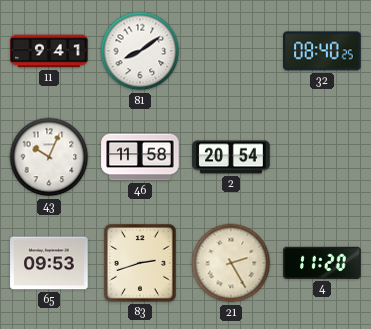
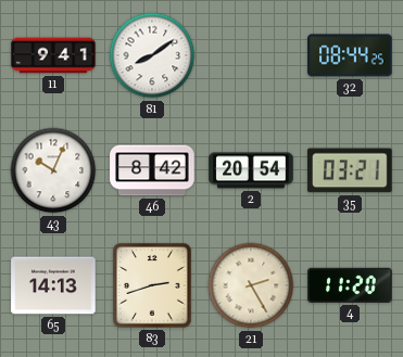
32: 08:40 -> 08:44 (350, 55)
46: 11:58 -> 8:42 (152, 170)
35: none -> 03:21 (351, 170)
65: 09:53 -> 14:13 (53, 285)
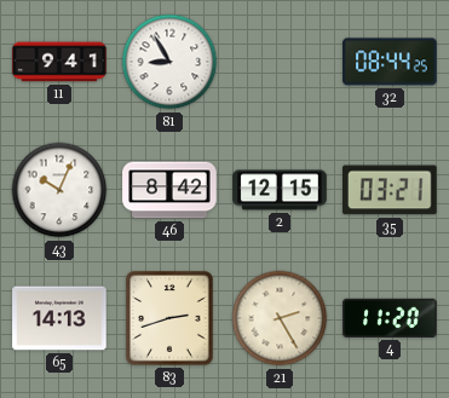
81: 8:09 -> 8:55 (169, 62)
2: 20:54 -> 12:15 (280, 190)
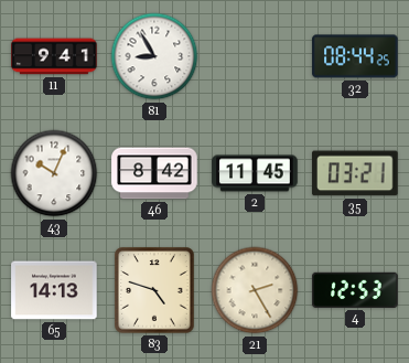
2: 12:15 -> 11:45 (255, 173)
83: 2:42 -> 4:48 (154, 290)
4: 11:20 -> 12:53 (355, 290)
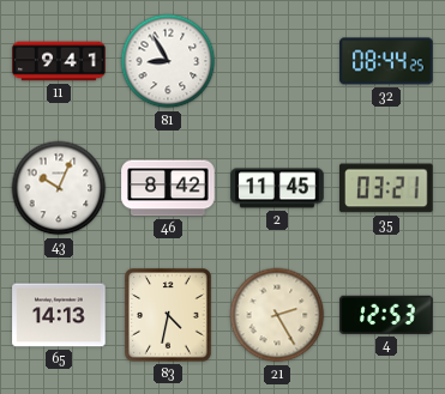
83: 4:48 -> 4:32 (168, 315)
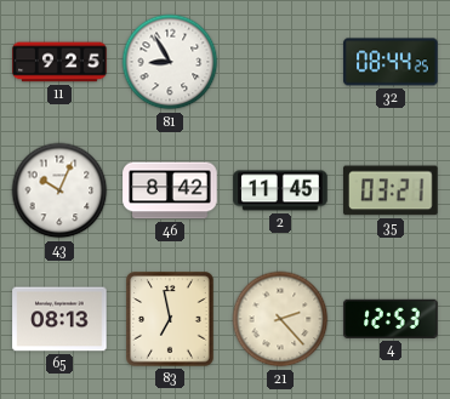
11: 9:41 -> 9:25 (59, 62)
65: 14:13 -> 08:13 (59, 319)
83: 4:32 -> 6:58 (170, 319)
21: 2:25 -> 2:23 (280, 319)
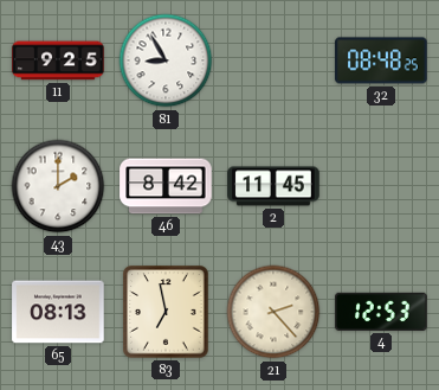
32: 08:44 -> 08:48 (381, 60)
43: 10:04 -> 2:00 (58, 186)
35: 03:21 -> none (392, 190)
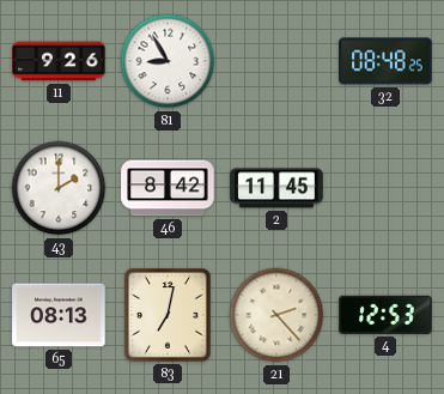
11: 9:25 -> 9:26 (59, 61)
83: 6:58 -> 7:02 (168, 315)
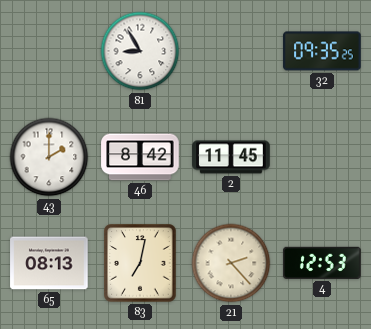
11: 9:26 -> none (59, 61)
32: 08:48 -> 09:35 (322, 51)
